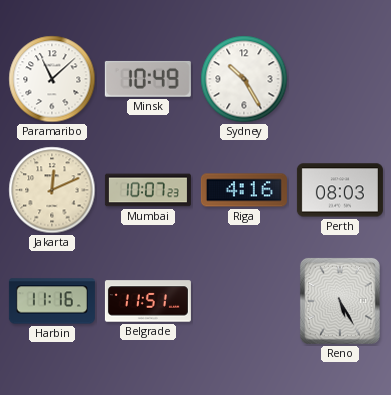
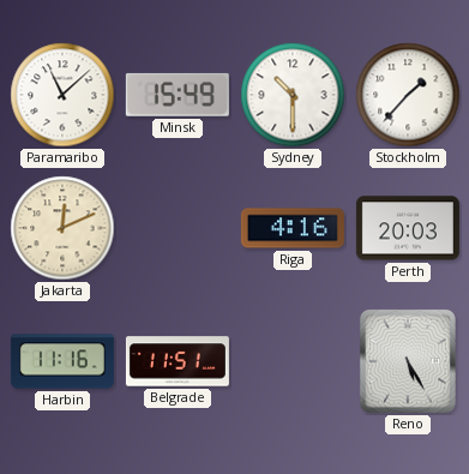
Minsk: 10:49 -> 15:49 (178, 95)
Sydney: 10:25 -> 10:30 (293, 95)
Stockholm: none -> 1:37 (408, 95)
Mumbai: 10:07 -> none (148, 190)
Perth: 08:03 -> 20:03 (408, 228)
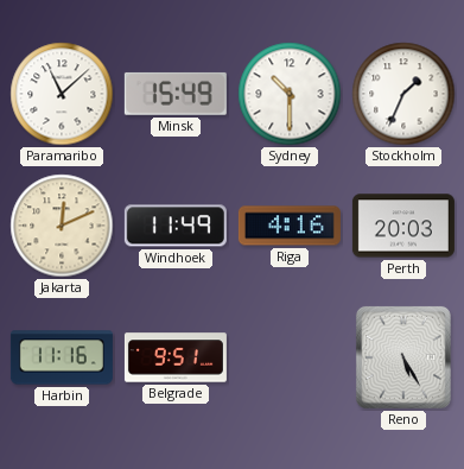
Stockholm: 1:37 -> 1:34 (403, 94)
Windhoek: none -> 11:49 (176, 226)
Belgrade: 11:51 -> 9:51 (176, 357)
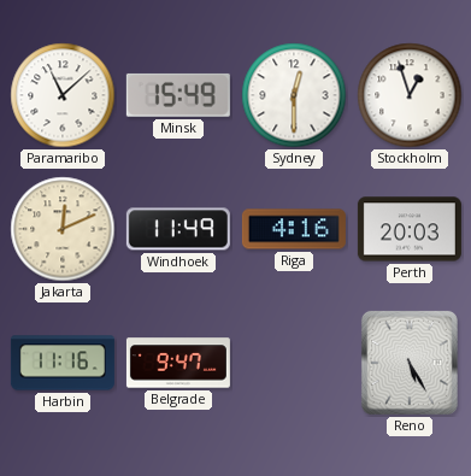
Sydney: 10:30 -> 12:30 (294, 95)
Stockholm: 1:34 -> 12:57 (410, 95)
Belgrade: 9:51 -> 9:47 (178, 363)
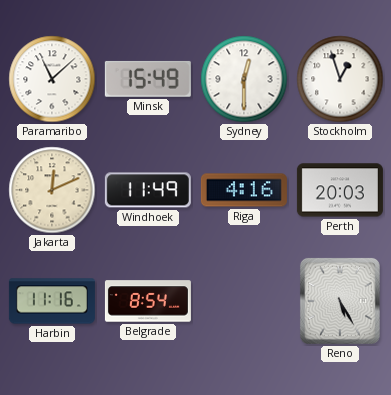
Belgrade: 9:47 -> 8:54 (148, 301)
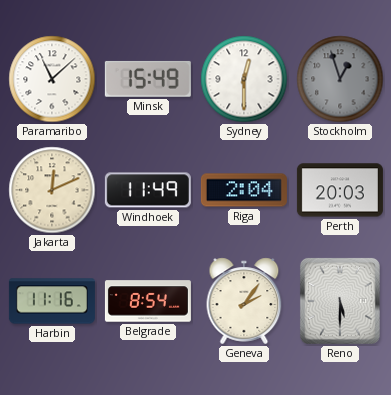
Stockholm dial: white -> grey (340, 79)
Riga: 4:16 -> 2:04 (244, 190)
Geneva: none -> 2:06 (244, 301)
Reno: 5:25 -> 5:30 (340, 301)
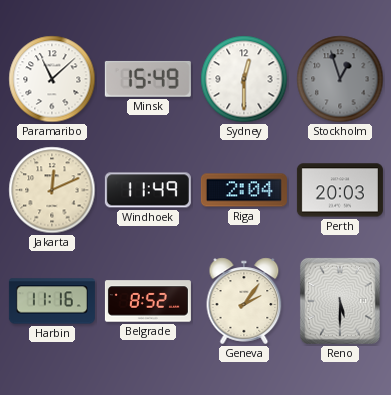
Belgrade: 8:54 -> 8:52 (148, 301)
